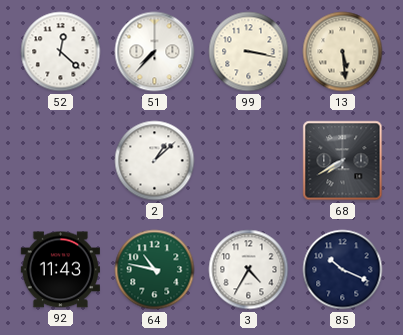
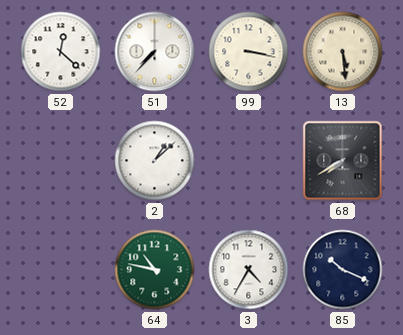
92: 11:43 -> none (60, 270)
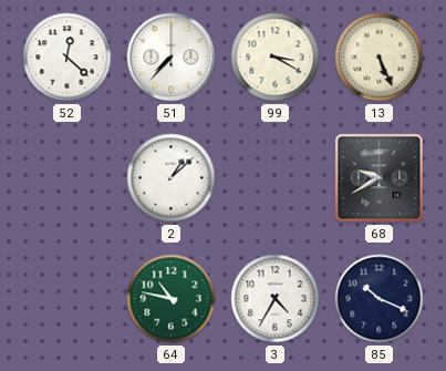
99: 3:17 -> 3:20 (276, 58)
13: 5:29 -> 5:26 (380, 58)
68: 7:40 -> 9:40 (380, 178)
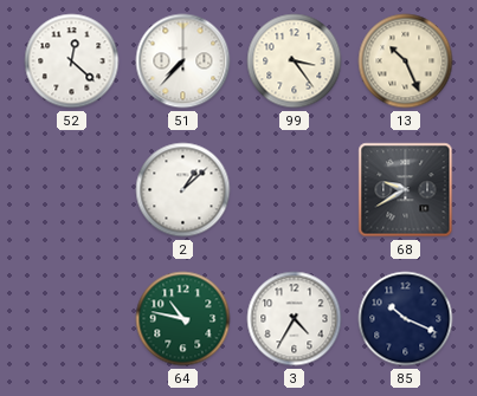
99: 3:20 -> 3:24 (295, 61)
13: 5:26 -> 10:26 (406, 61)
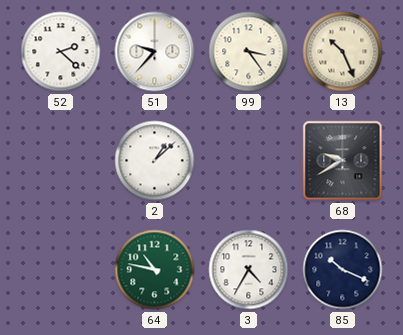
52: 12:22 -> 2:22 (61, 52)
51: 7:37 -> 9:37 (155, 52)
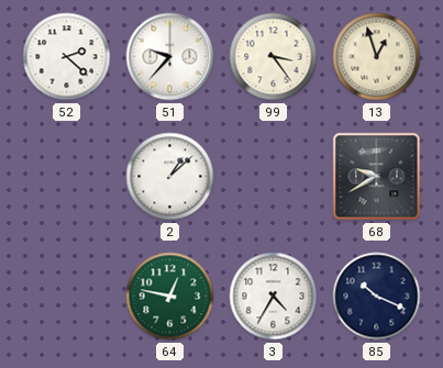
13: 10:26 -> 12:57 (377, 57)
64: 10:47 -> 12:47 (170, 297)
